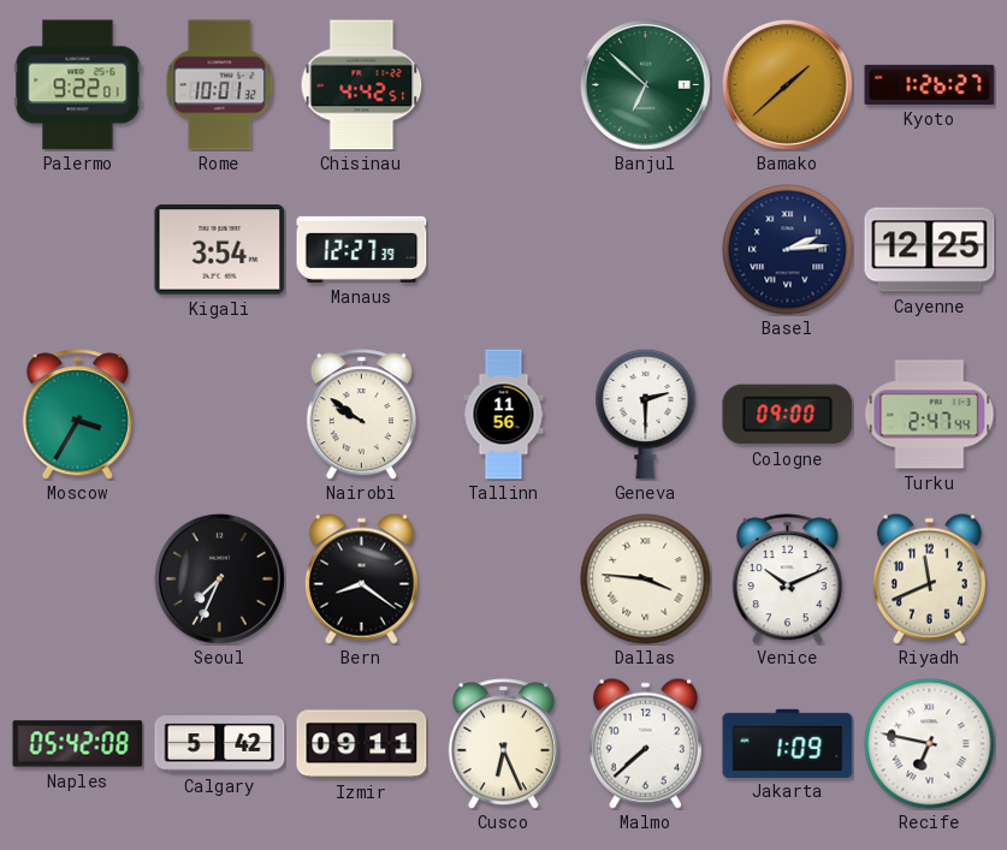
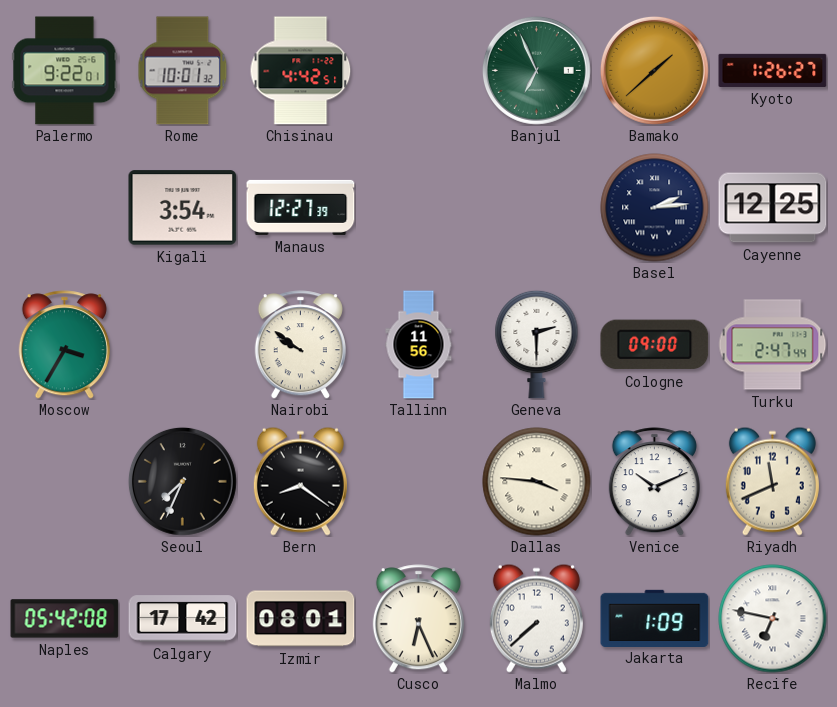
Banjul: 6:52 -> 6:56 (536, 70)
Calgary: 5:42 -> 17:42 (183, 619)
Izmir: 09:11 -> 08:01 (301, 619)
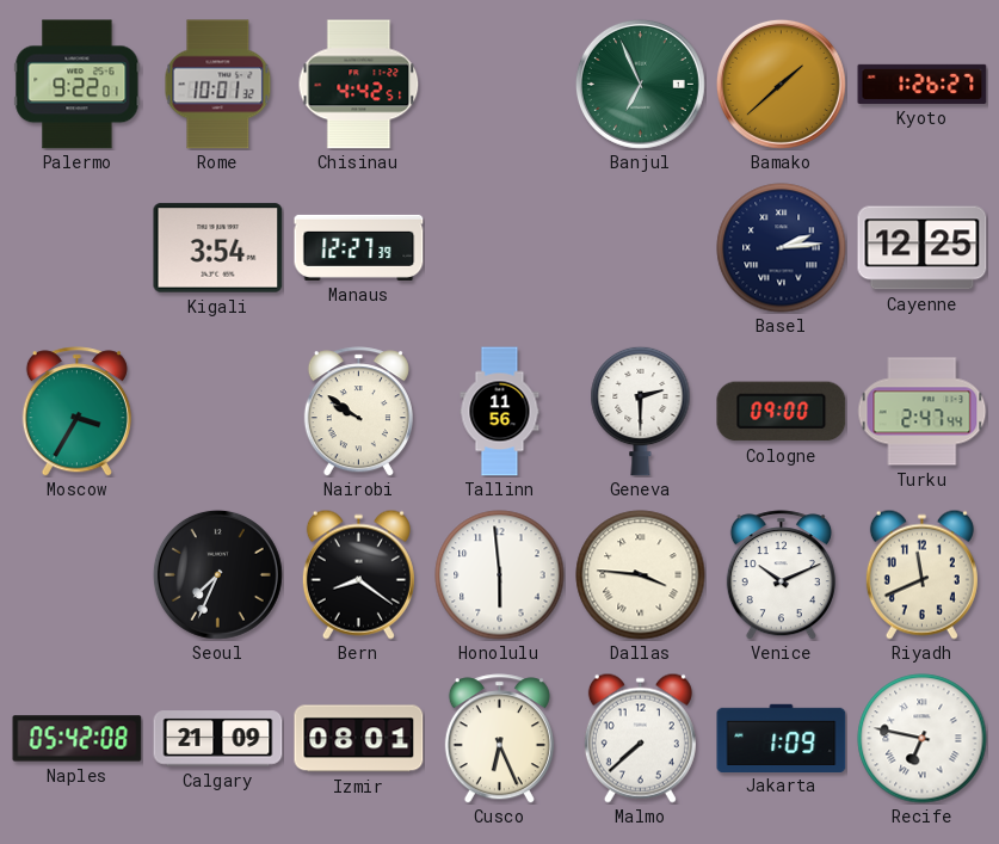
Honolulu: none -> 5:59 (500, 575)
Calgary: 17:42 -> 21:09 (218, 739)
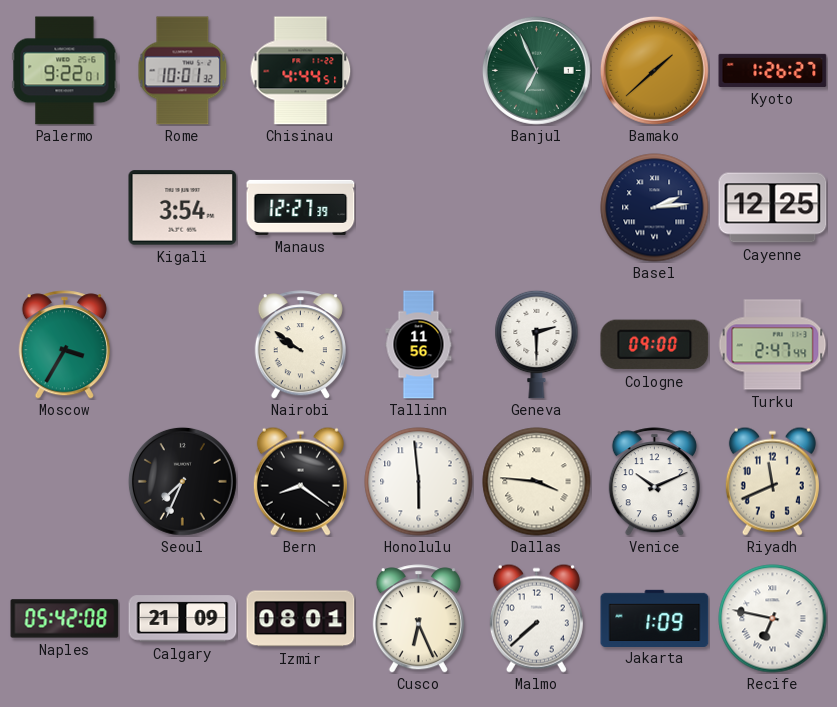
Chisinau: 4:42 -> 4:44 (301, 71)
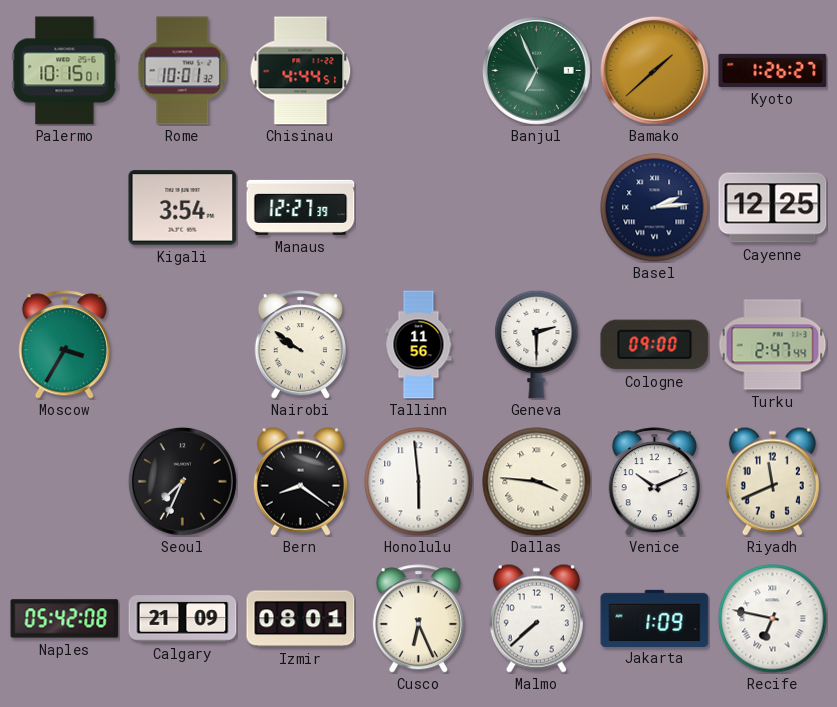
Palermo: 9:22 -> 10:15 (65, 71)
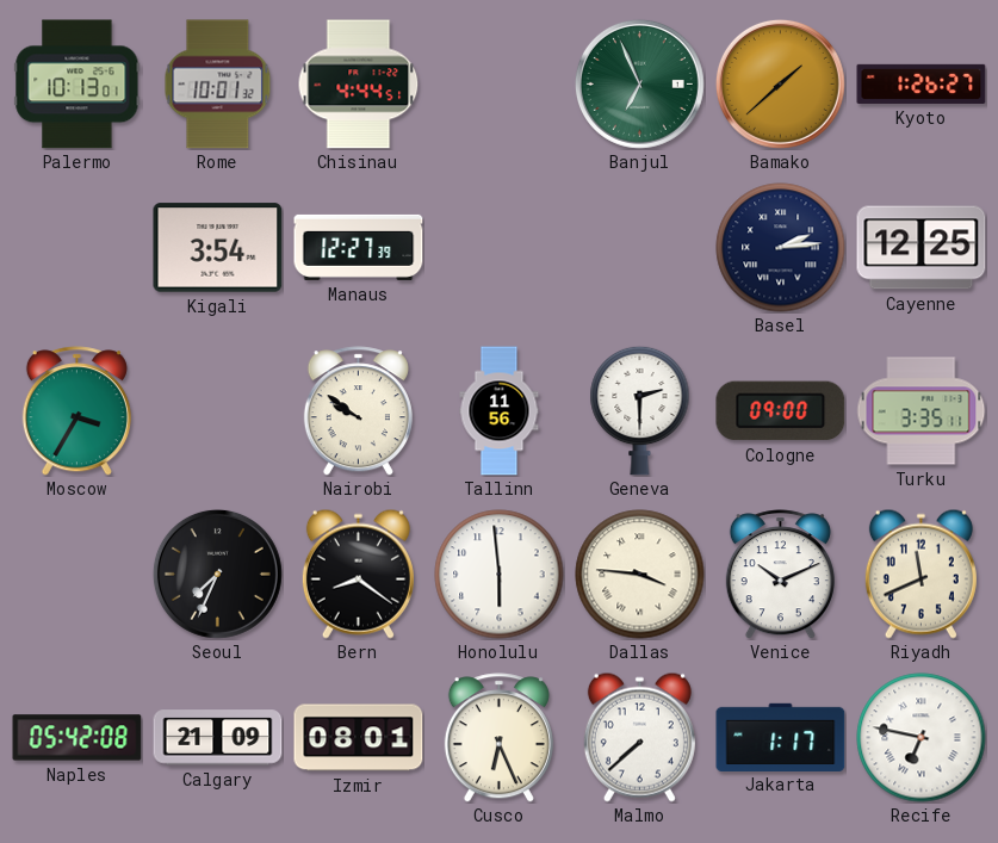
Palermo: 10:15 -> 10:13 (78, 85)
Turku: 2:47 -> 3:35 (922, 411)
Jakarta: 1:09 -> 1:17 (781, 737)
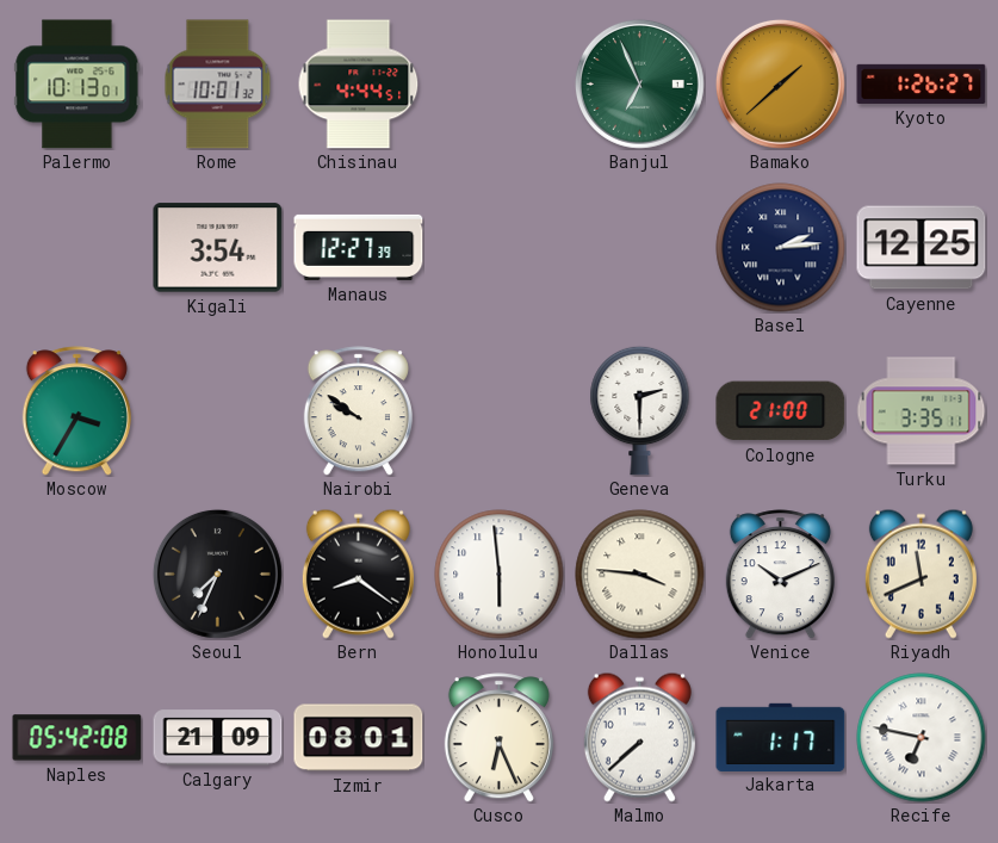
Tallinn: 11:56 -> none (500, 411)
Cologne: 09:00 -> 21:00 (781, 411)
